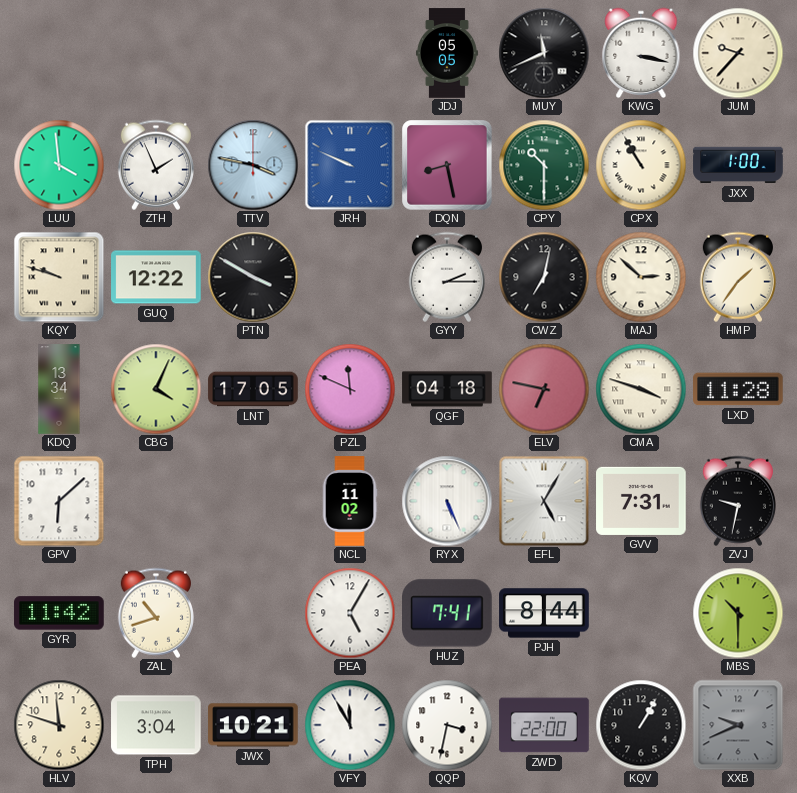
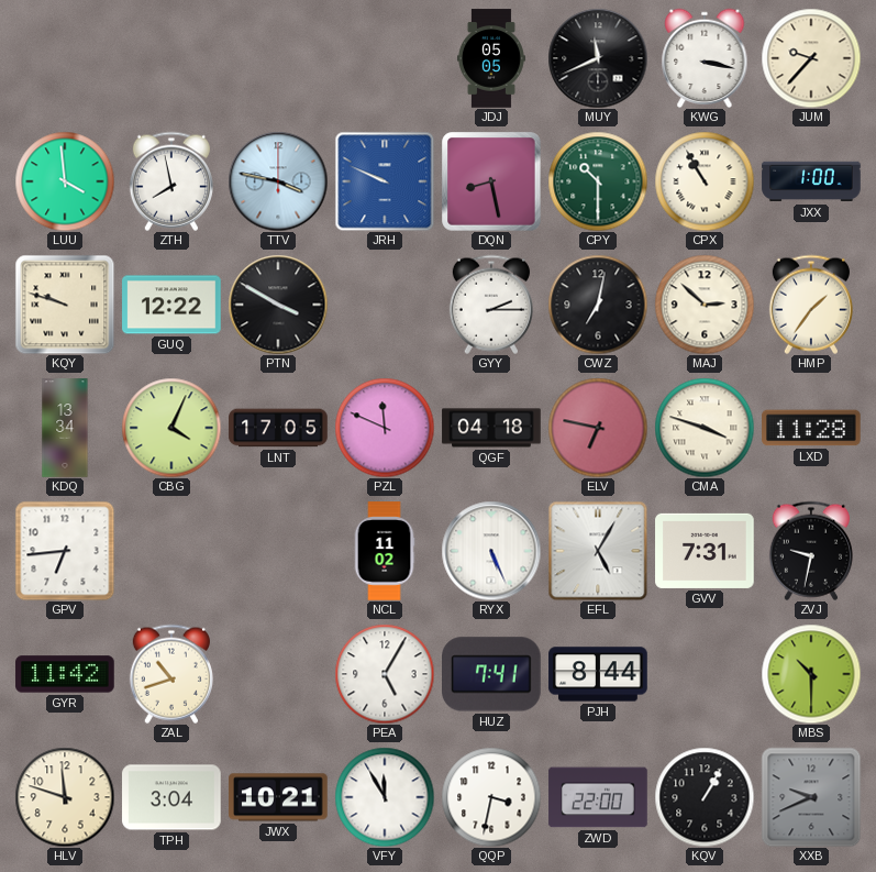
ZTH: 1:56 -> 7:58 (171, 181)
GPV: 6:08 -> 6:44 (65, 551)
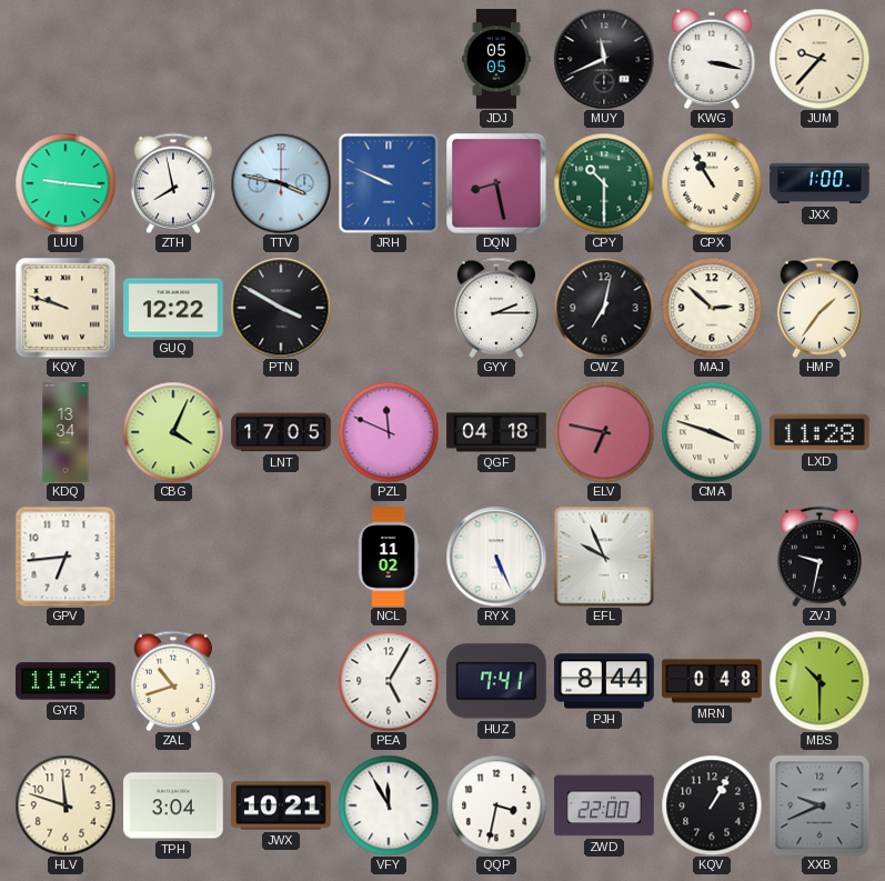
LUU: 3:59 -> 9:16 (66, 183)
EFL: 5:05 -> 9:56 (604, 557)
GVV: 7:31 -> none (705, 551)
MRN: none -> 0:48 (712, 681)
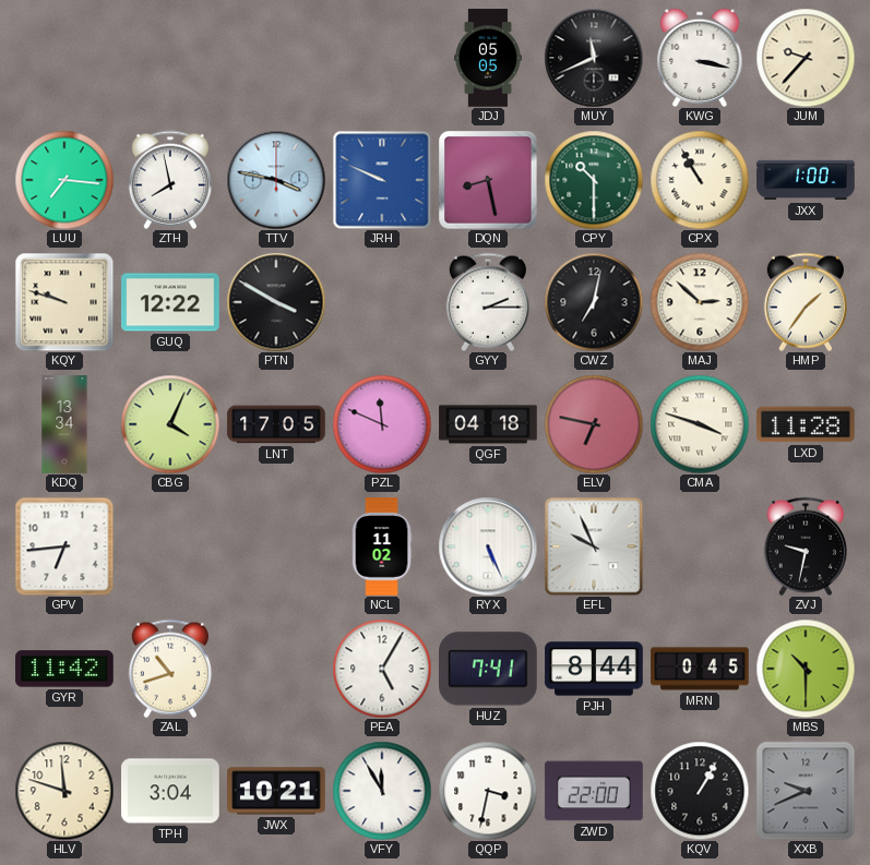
LUU: 9:16 -> 7:16 (64, 180)
MRN: 0:48 -> 0:45 (700, 669)
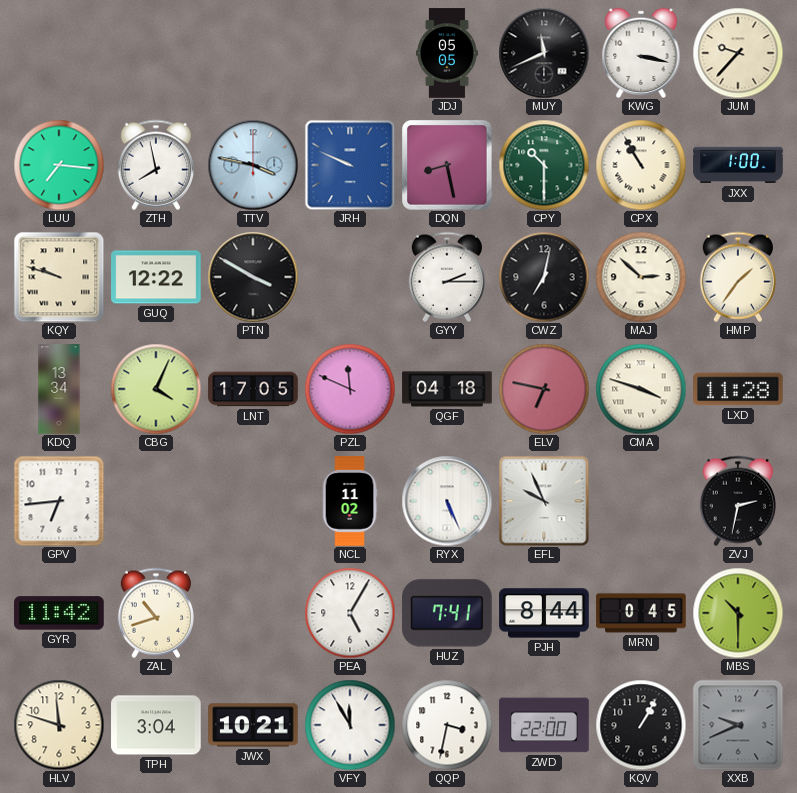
ZVJ: 9:32 -> 2:32 (738, 501)
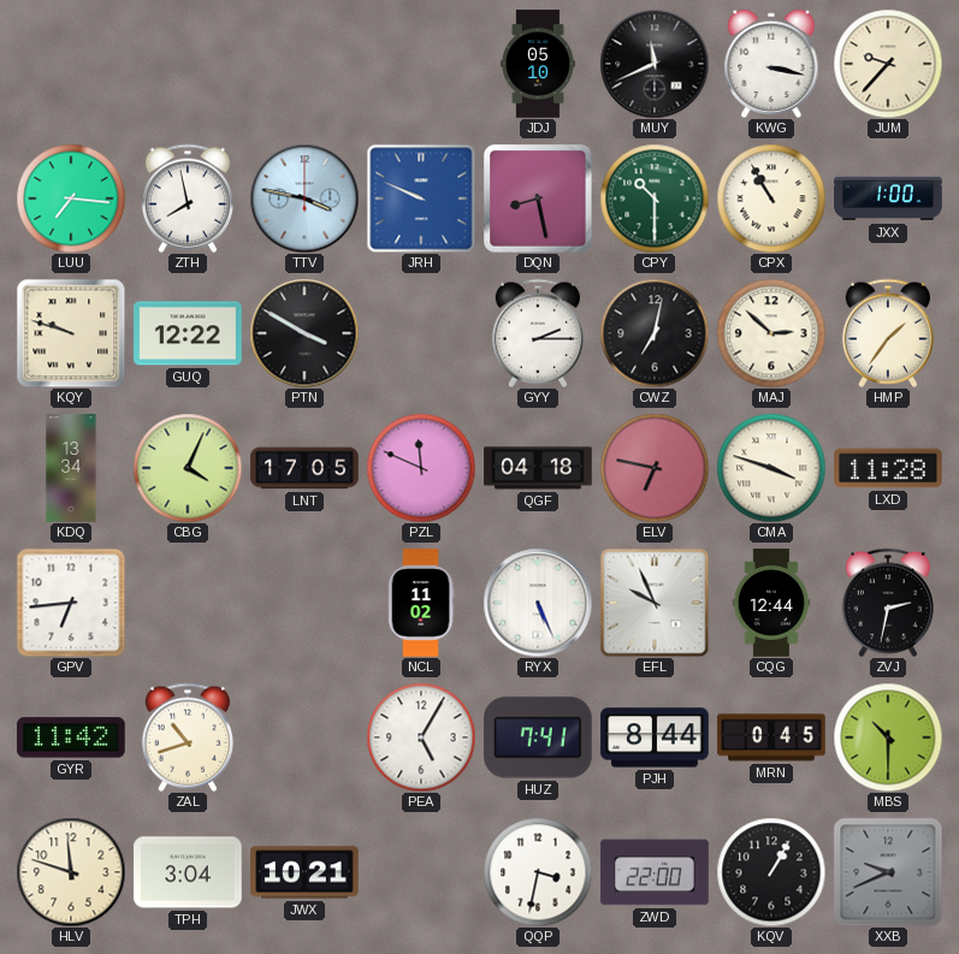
JDJ: 05:05 -> 05:10 (538, 64)
CQG: none -> 12:44 (771, 603)
VFY: 11:55 -> none (350, 725)
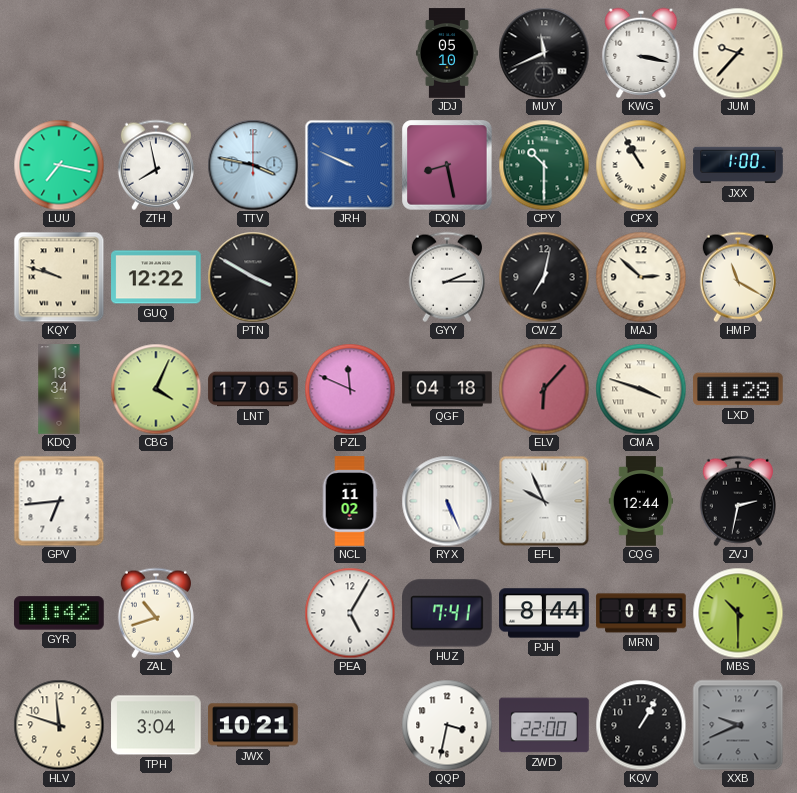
LUU: 7:16 -> 7:17 (59, 165)
HMP: 1:36 -> 11:20 (738, 277)
ELV: 6:47 -> 6:07 (544, 389)
